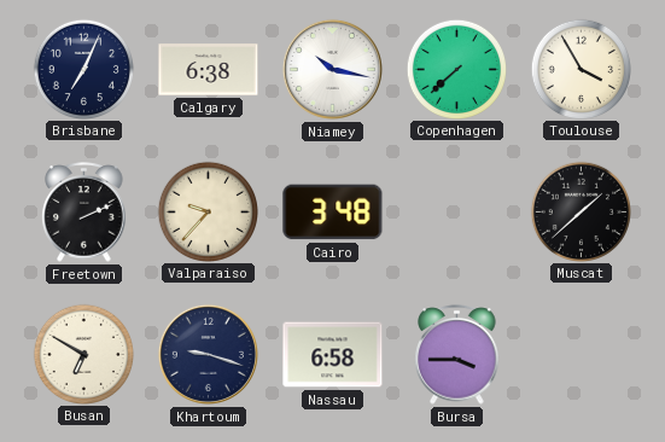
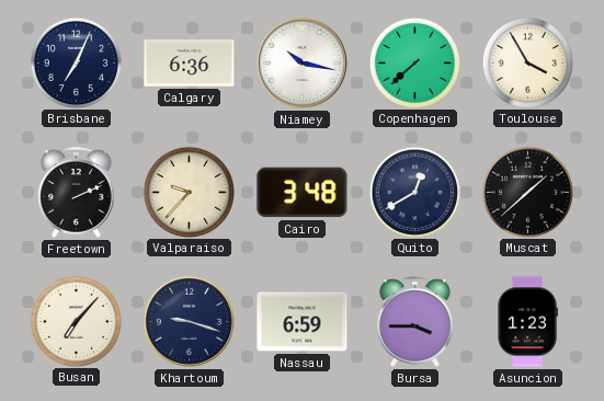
Calgary: 6:38 -> 6:36 (190, 64)
Quito: none -> 12:40 (414, 192)
Busan: 6:50 -> 7:07 (76, 321)
Nassau: 6:58 -> 6:59 (303, 322)
Asuncion: none -> 1:23 (527, 322)
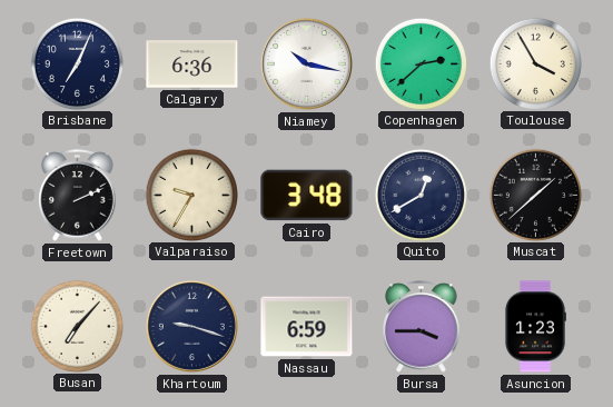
Copenhagen: 7:38 -> 2:38 (421, 63)
Valparaiso: 9:37 -> 9:35 (191, 195)
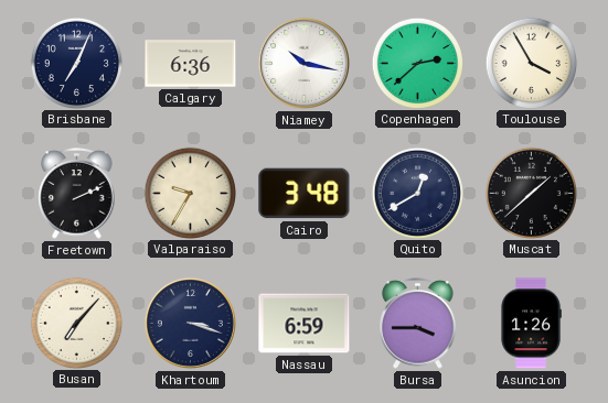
Khartoum: 9:18 -> 3:18 (190, 323)
Asuncion: 1:23 -> 1:26 (531, 324)
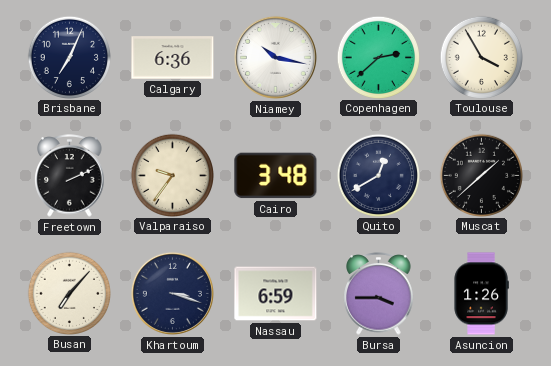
Valparaiso: 9:35 -> 9:36 (172, 175)
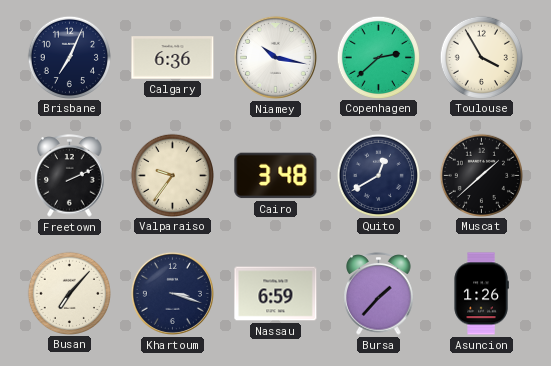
Bursa: 3:45 -> 1:37 (379, 294)
